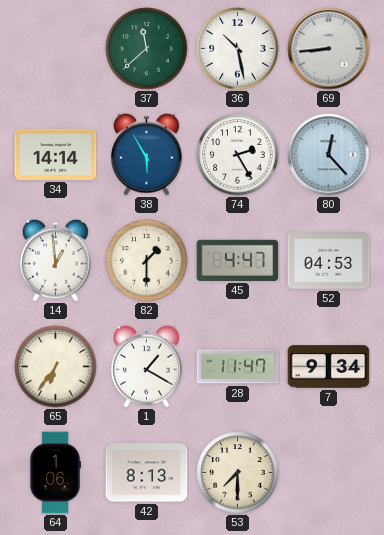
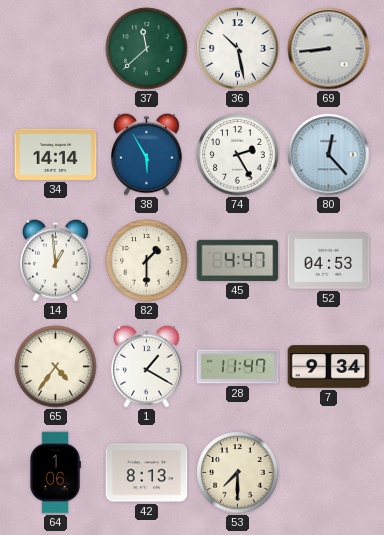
65: 6:36 -> 4:36 (56, 367)
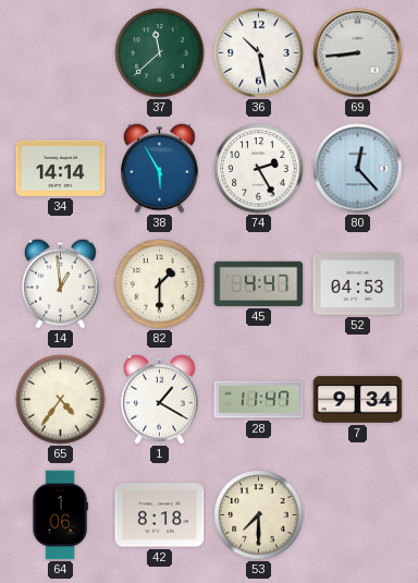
42: 8:13 -> 8:18 (160, 515)
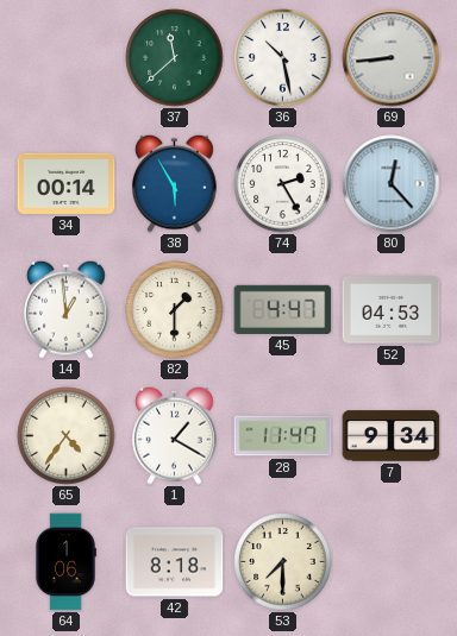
34: 14:14 -> 00:14 (67, 183)
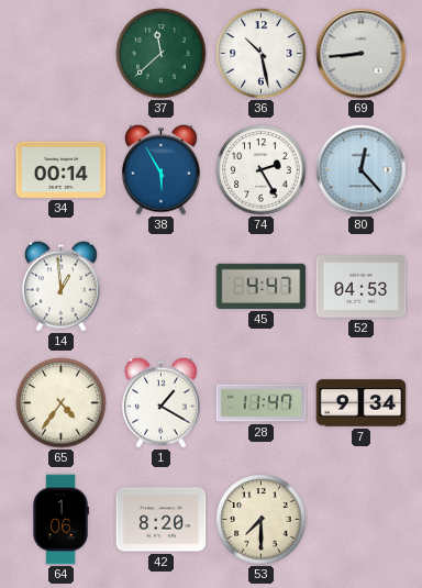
82: 1:30 -> none (175, 310)
42: 8:18 -> 8:20 (162, 520)
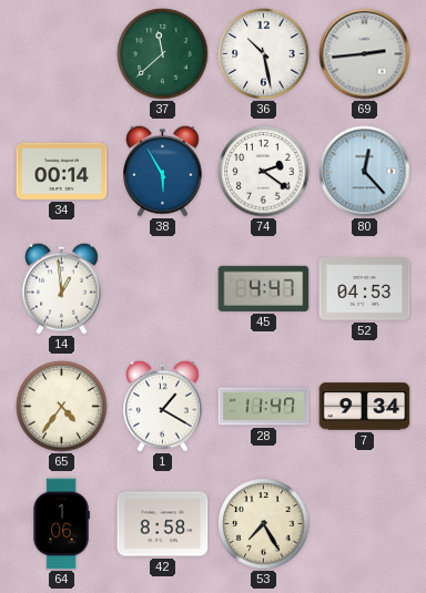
69: 8:44 -> 2:44 (365, 54)
74: 2:25 -> 2:21 (264, 172)
42: 8:20 -> 8:58 (163, 524)
53: 7:30 -> 7:25 (264, 524)
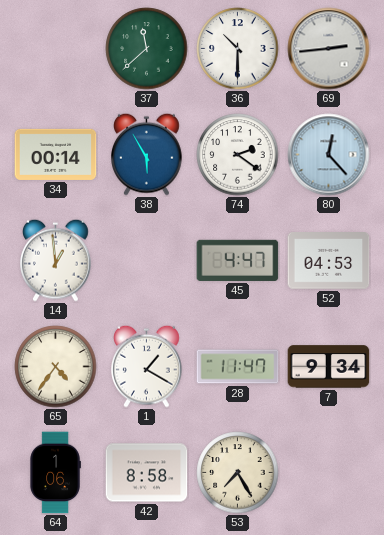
36: 10:28 -> 10:30 (238, 49)
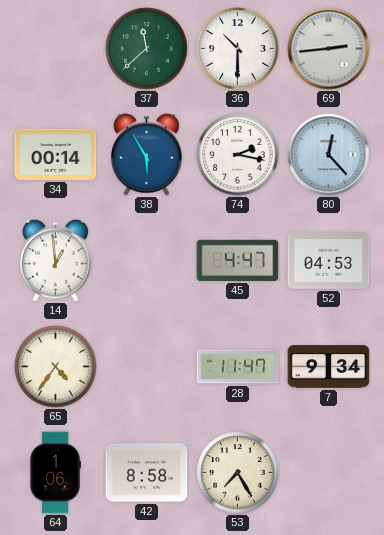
74: 2:21 -> 2:17 (238, 155)
1: 1:20 -> none (147, 366)
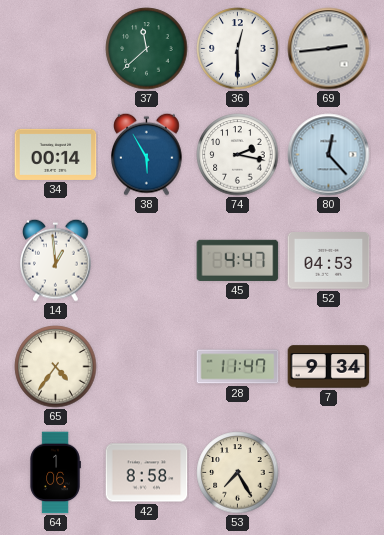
36: 10:30 -> 12:30 (238, 49)
